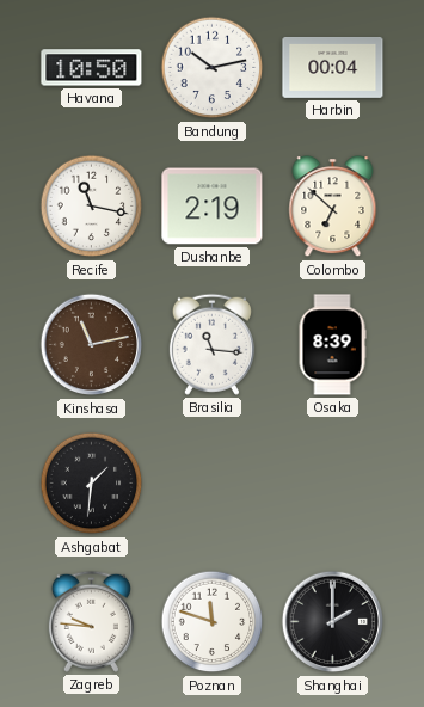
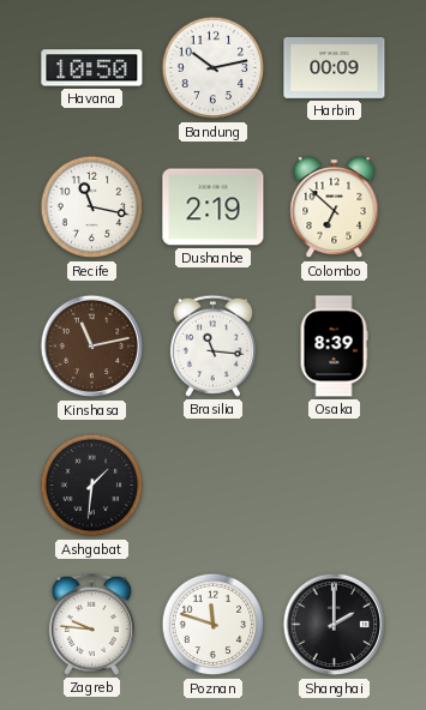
Harbin: 00:04 -> 00:09 (335, 67)
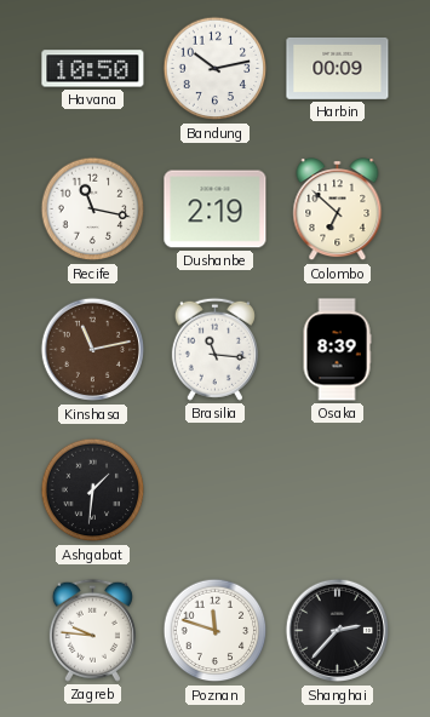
Shanghai: 2:00 -> 2:37 (338, 631)
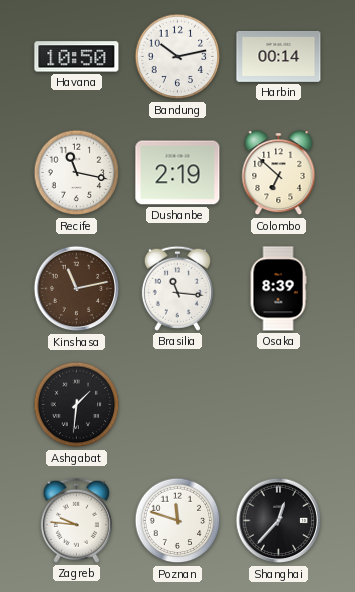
Harbin: 00:09 -> 00:14 (279, 56)
Shanghai: 2:37 -> 12:37 (279, 521)
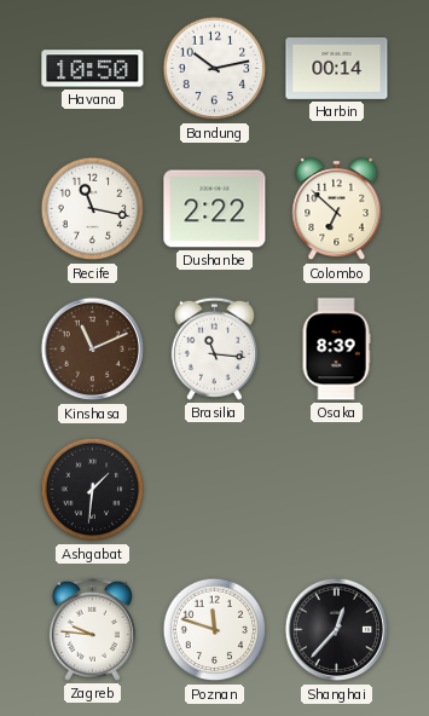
Dushanbe: 2:19 -> 2:22 (215, 209)
Kinshasa: 11:13 -> 11:11 (93, 350)
